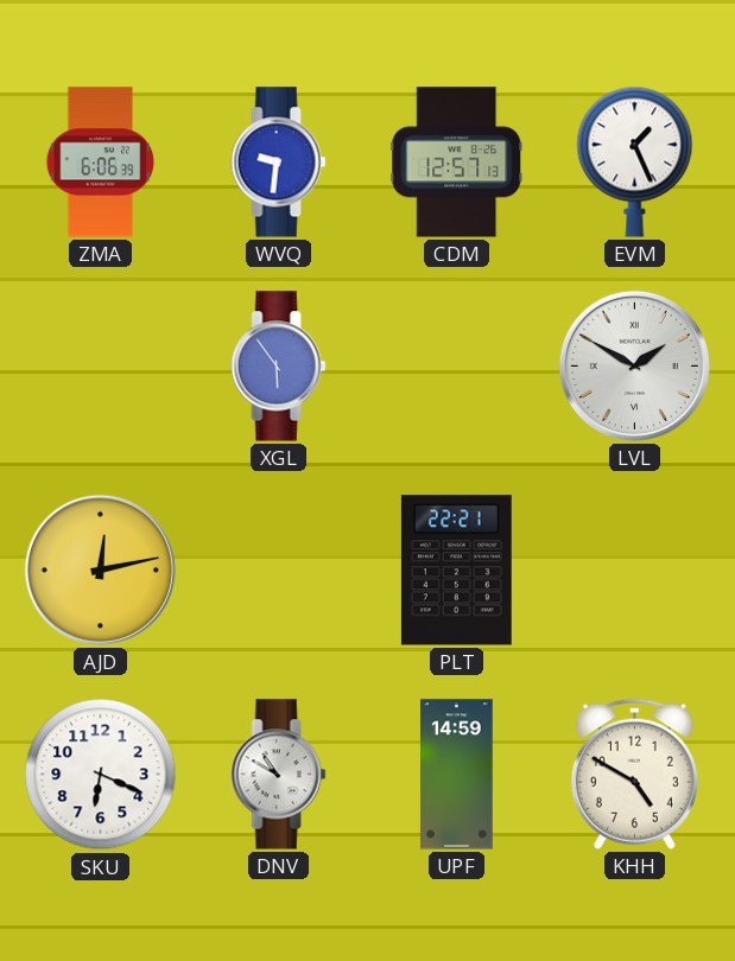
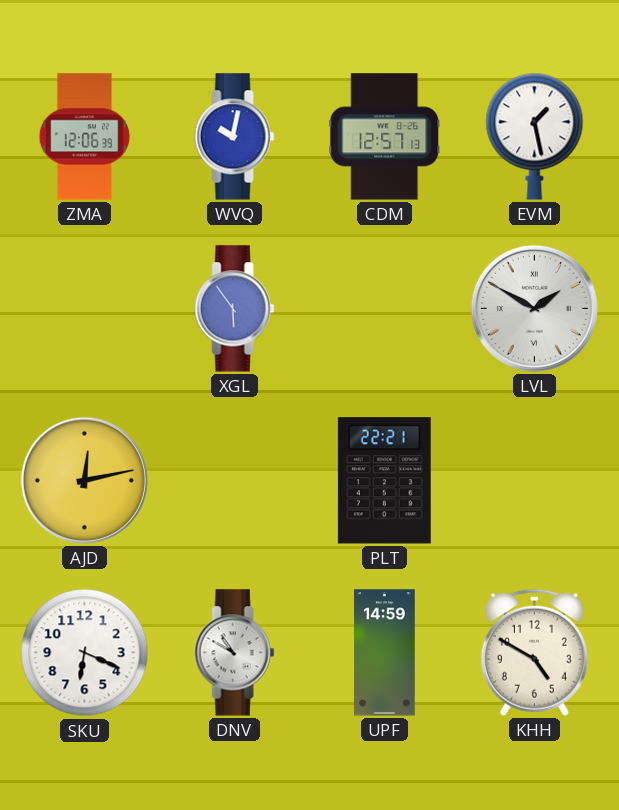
ZMA: 6:06 -> 12:06 (84, 137)
WVQ: 9:31 -> 10:02 (235, 137)
EVM: 1:26 -> 1:28 (535, 136)
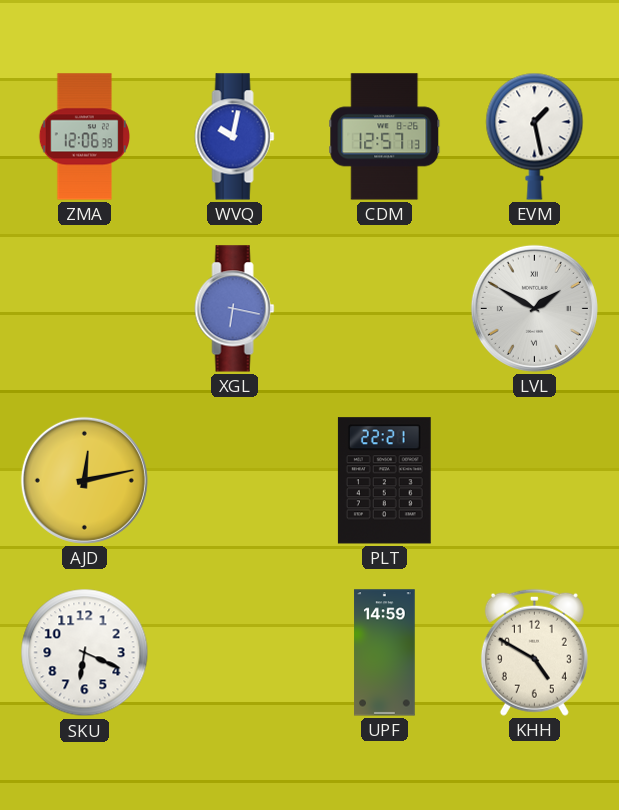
XGL: 5:54 -> 6:17 (235, 309)
DNV: 10:50 -> none (235, 653)
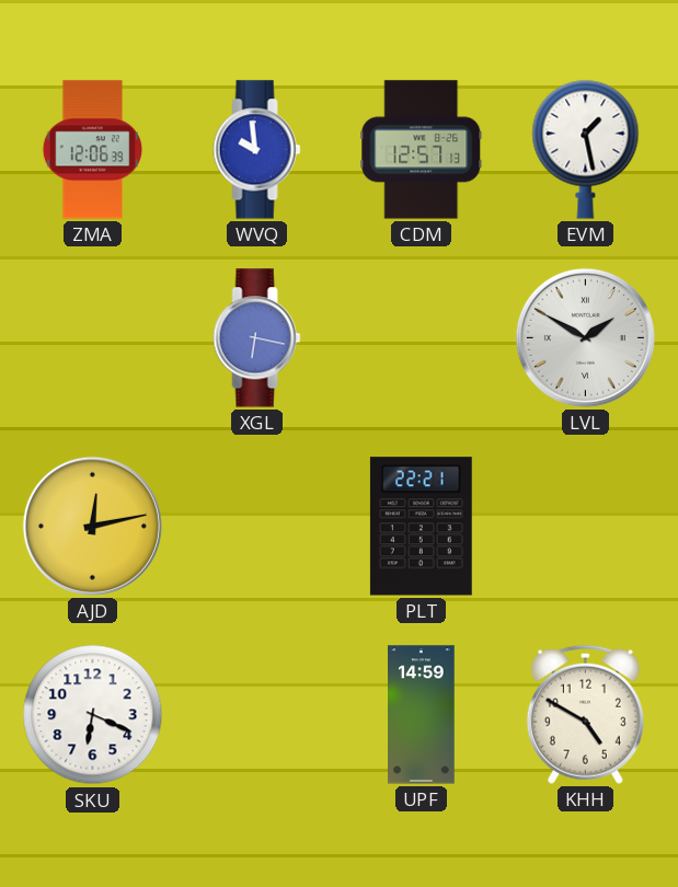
WVQ: 10:02 -> 9:59 (257, 150)
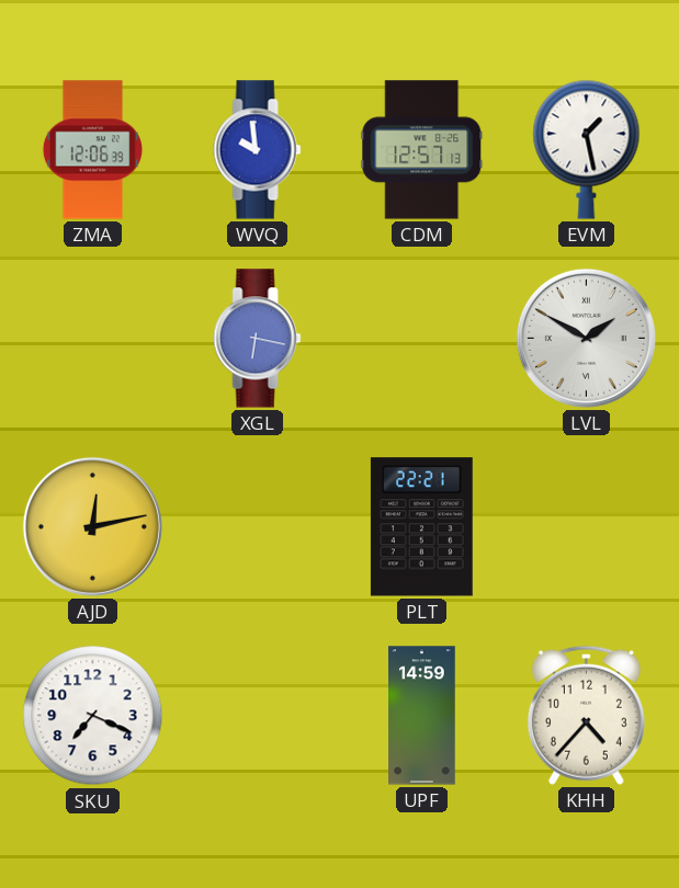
SKU: 6:19 -> 7:19 (93, 716)
KHH: 4:50 -> 4:37 (586, 715)
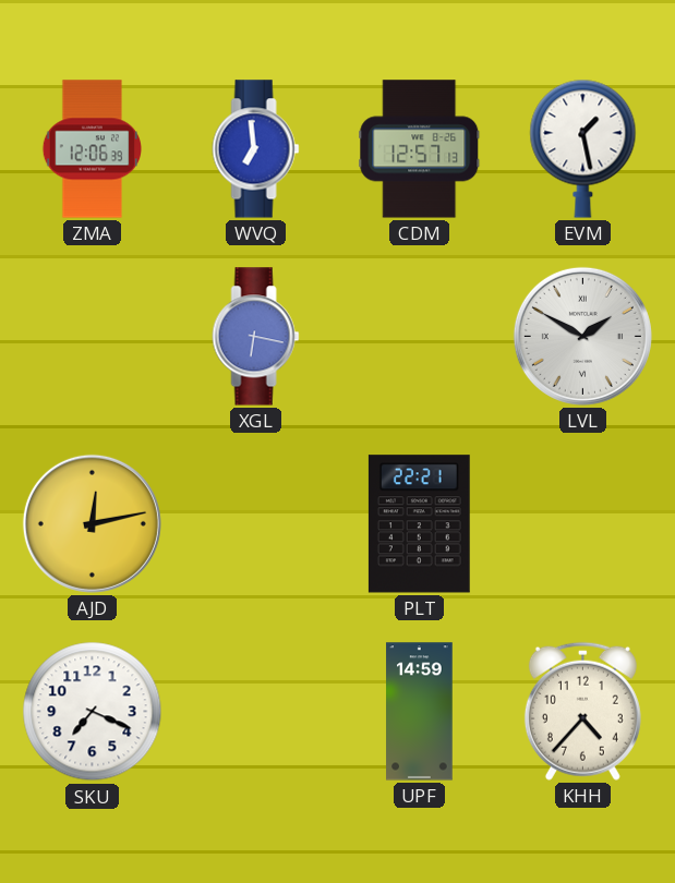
WVQ: 9:59 -> 6:59 (256, 149)
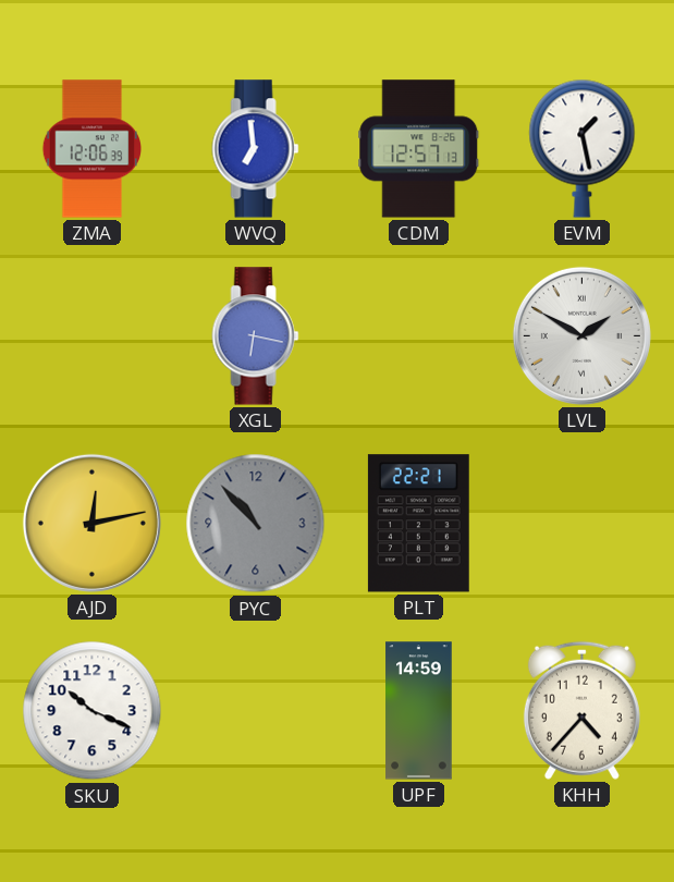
PYC: none -> 10:53 (256, 524)
SKU: 7:19 -> 10:19 (93, 711)
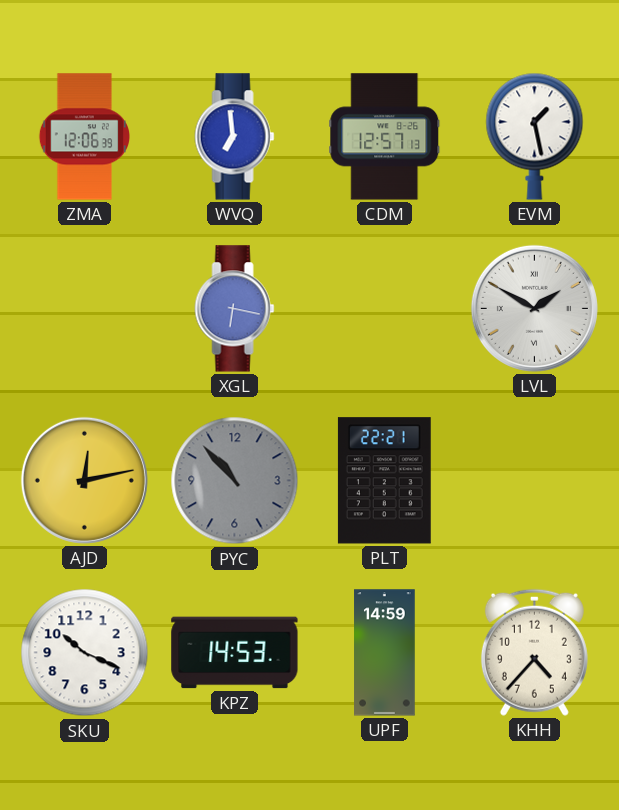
KPZ: none -> 14:53 (235, 653)
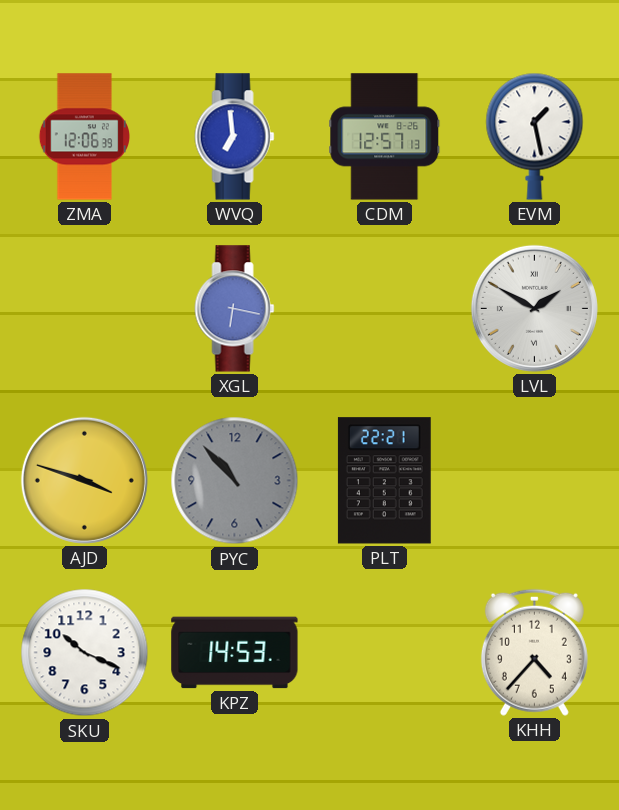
AJD: 12:13 -> 3:48 (84, 480)
UPF: 14:59 -> none (385, 653)
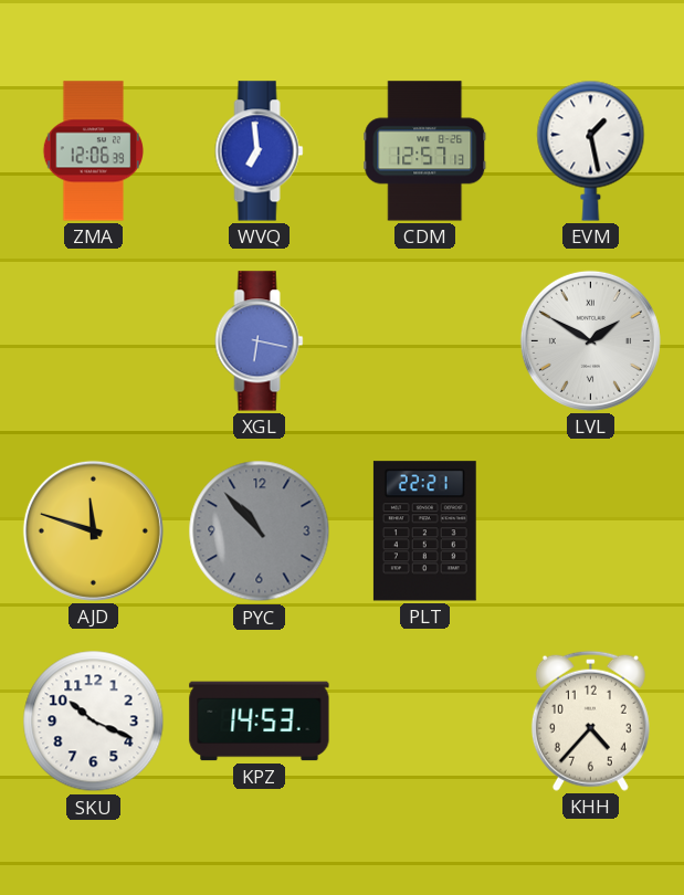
AJD: 3:48 -> 11:48 (93, 530)
